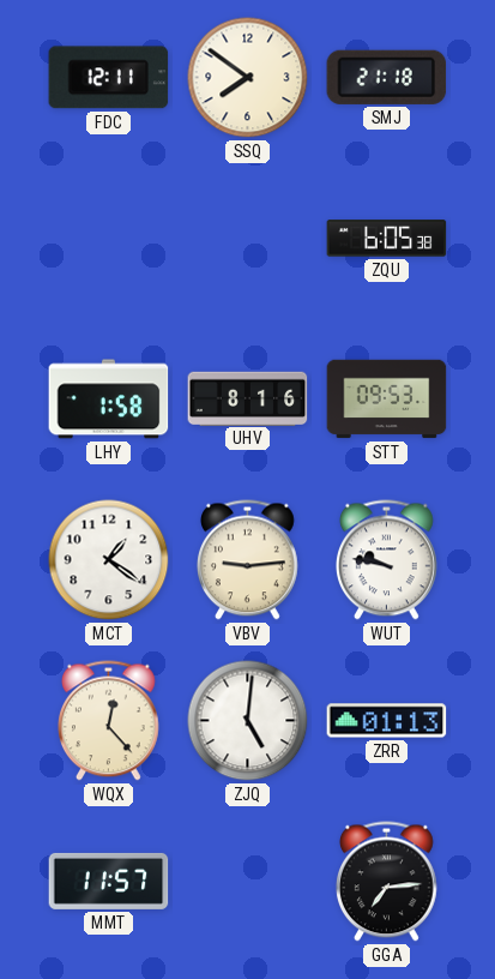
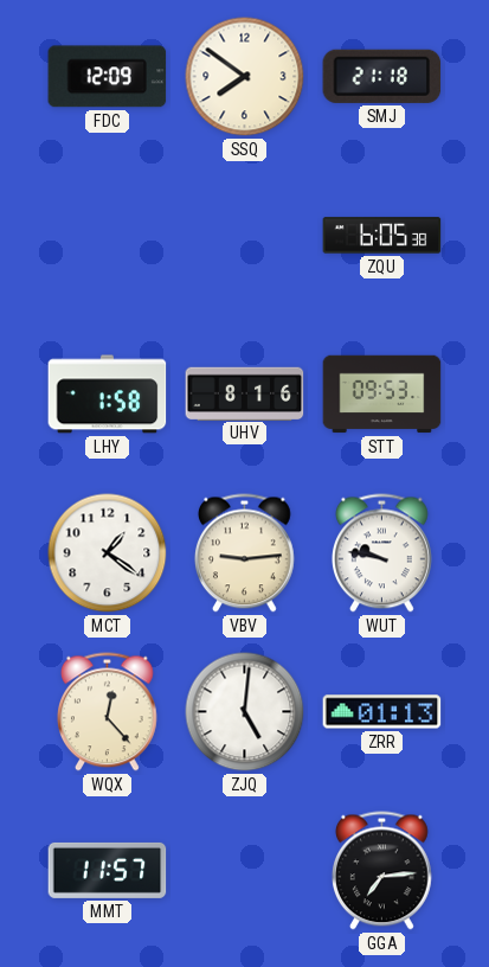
FDC: 12:11 -> 12:09 (108, 77)
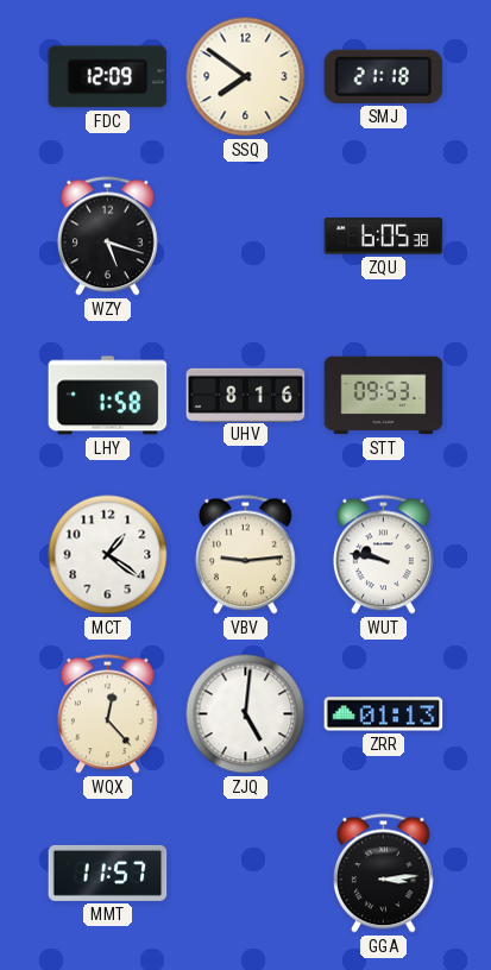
WZY: none -> 5:18 (108, 237)
GGA: 7:14 -> 3:14 (384, 874)
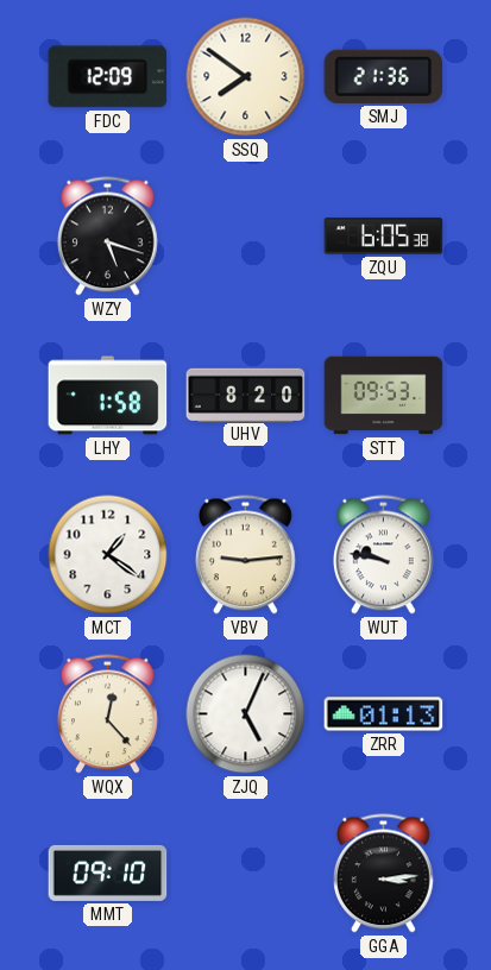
SMJ: 21:18 -> 21:36 (384, 76)
UHV: 8:16 -> 8:20 (246, 395)
ZJQ: 5:01 -> 5:04 (246, 714)
MMT: 11:57 -> 09:10 (108, 873)
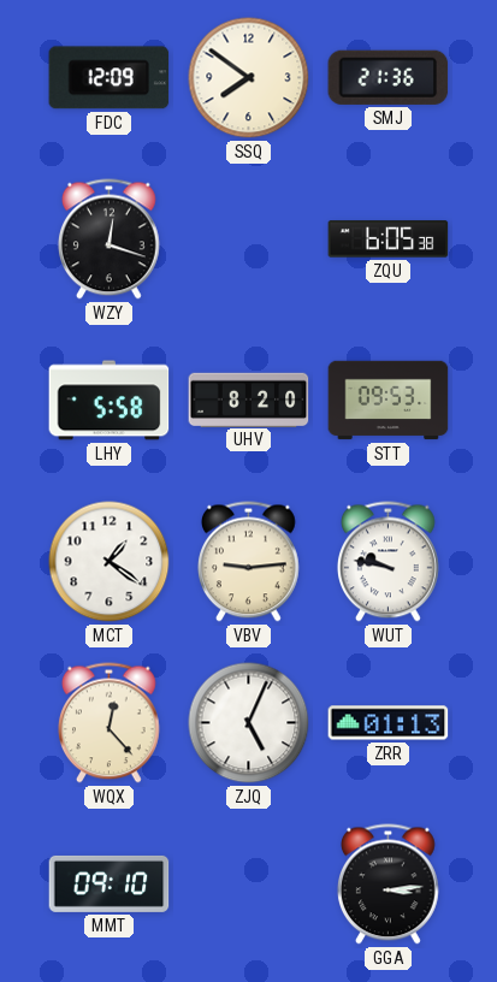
WZY: 5:18 -> 12:18 (110, 239)
LHY: 1:58 -> 5:58 (110, 401)
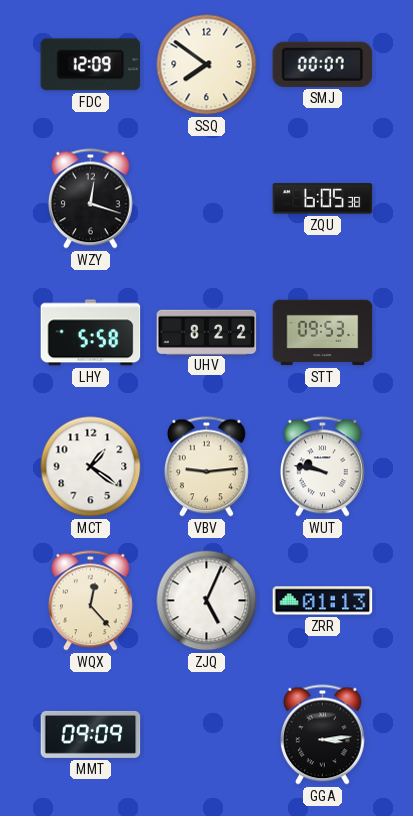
SMJ: 21:36 -> 00:07 (323, 64)
UHV: 8:20 -> 8:22 (207, 332)
MMT: 09:10 -> 09:09 (91, 734)
